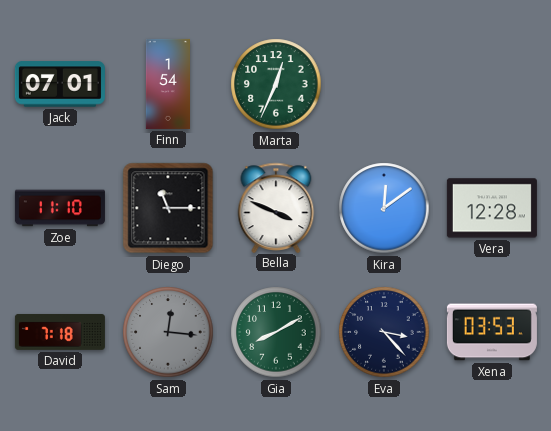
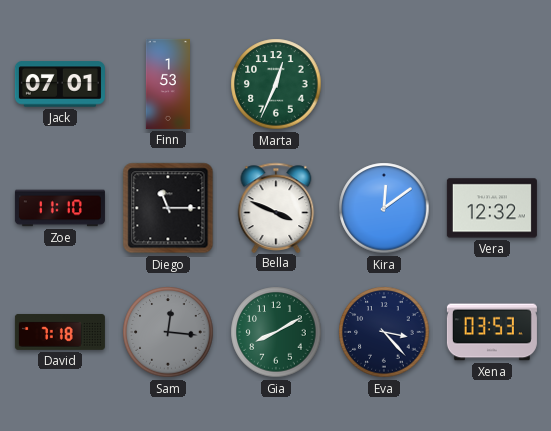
Finn: 1:54 -> 1:53 (167, 84)
Vera: 12:28 -> 12:32 (492, 208)
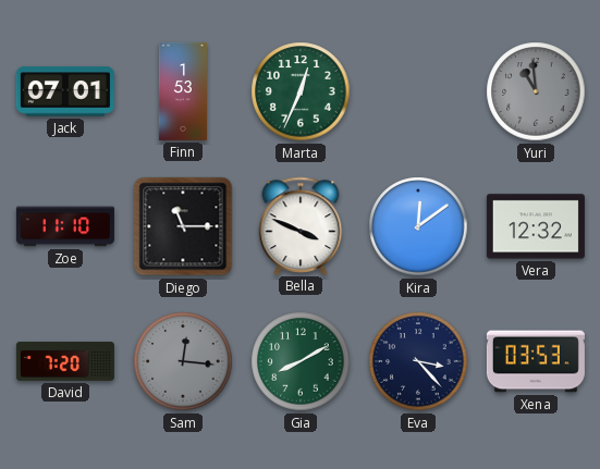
Yuri: none -> 10:59 (536, 91)
David: 7:18 -> 7:20 (65, 361)
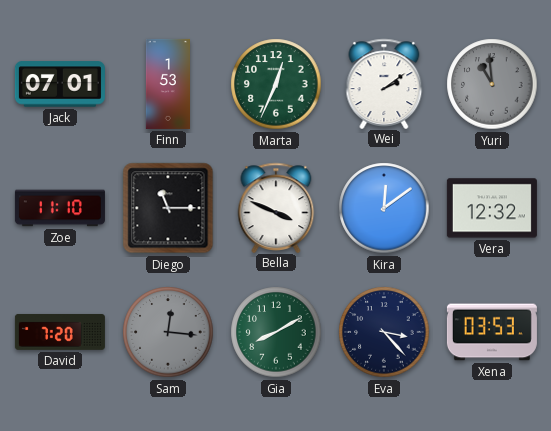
Wei: none -> 2:09 (384, 83)
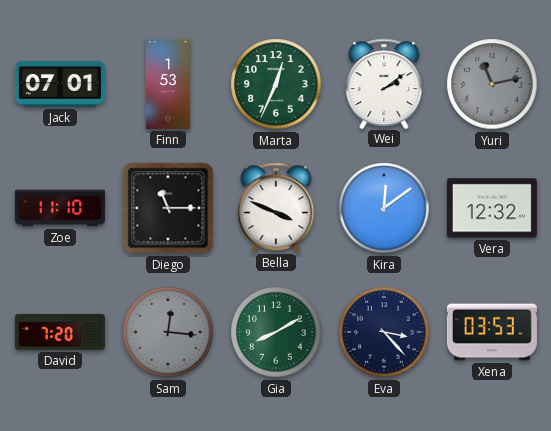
Yuri: 10:59 -> 11:13 (492, 84)
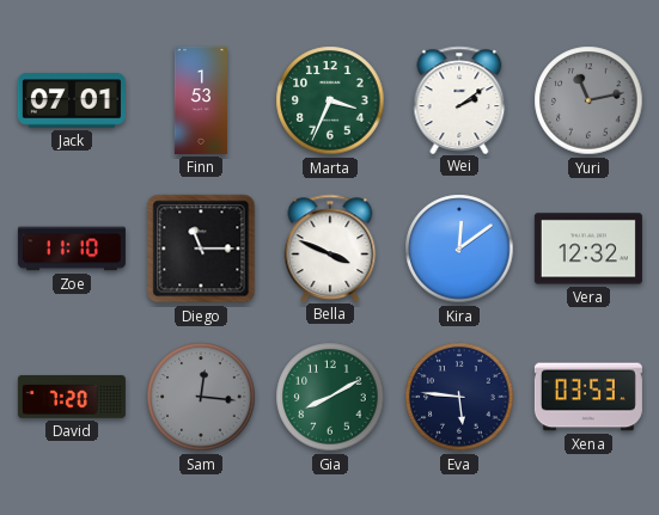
Marta: 12:34 -> 3:34 (330, 100)
Eva: 3:23 -> 5:46 (459, 397)
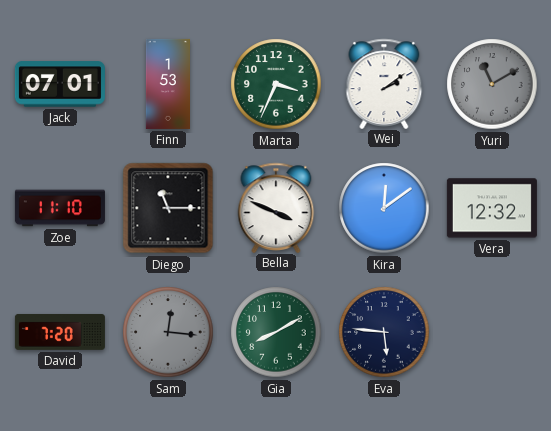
Yuri: 11:13 -> 11:10 (492, 84)
Xena: 03:53 -> none (588, 397)
